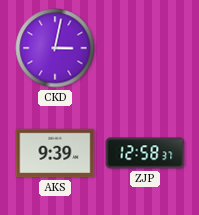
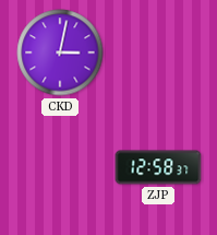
AKS: 9:39 -> none (55, 153)
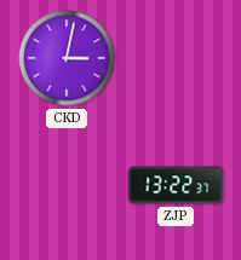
ZJP: 12:58 -> 13:22 (176, 185)
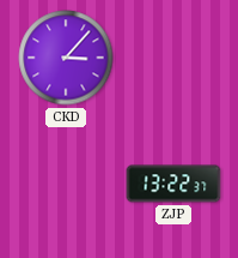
CKD: 3:02 -> 3:07 (66, 58)
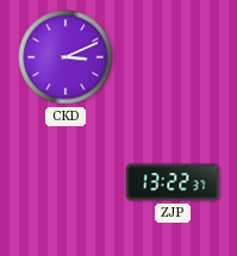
CKD: 3:07 -> 3:11 (66, 57)
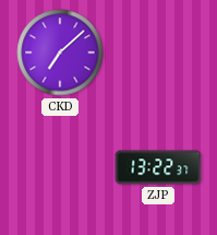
CKD: 3:11 -> 7:08 (60, 52)
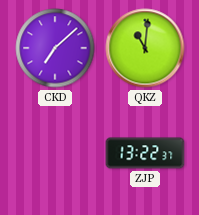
QKZ: none -> 11:01 (145, 48)
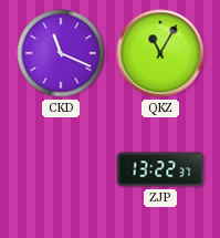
CKD: 7:08 -> 11:19 (61, 53)
QKZ: 11:01 -> 11:05 (160, 53)
